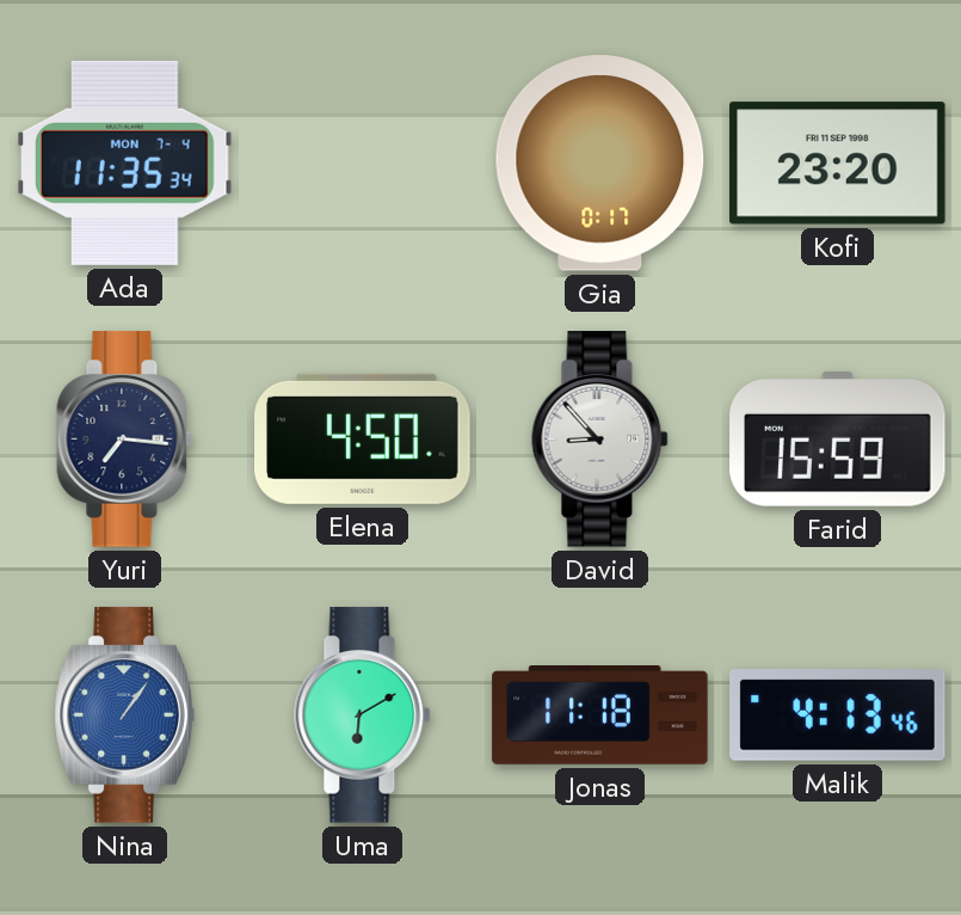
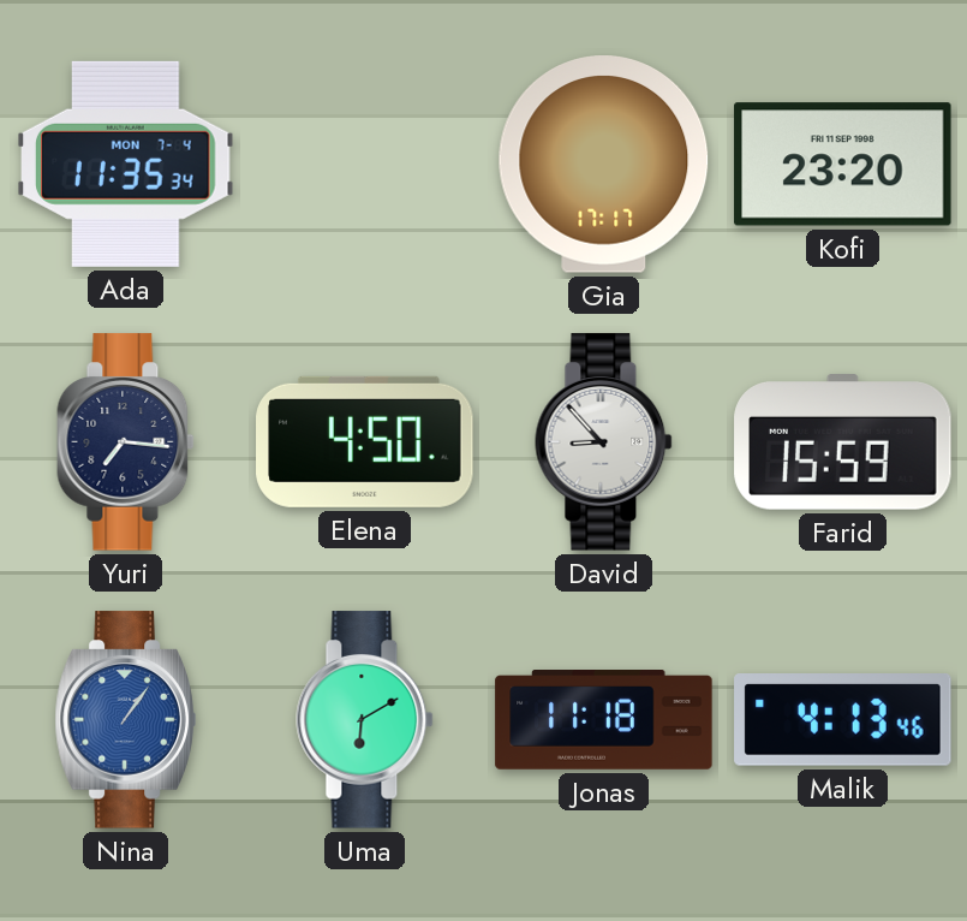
Gia: 0:17 -> 17:17 (604, 165)
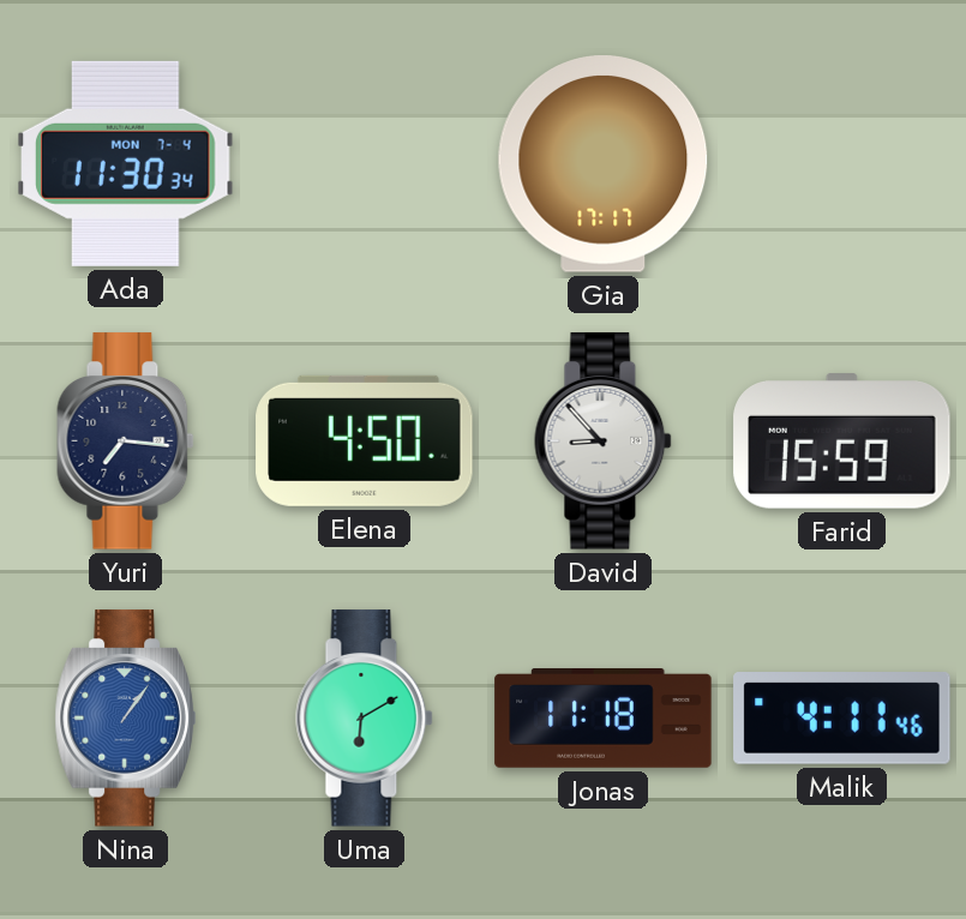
Ada: 11:35 -> 11:30 (126, 163)
Kofi: 23:20 -> none (843, 165)
Malik: 4:13 -> 4:11 (842, 719)
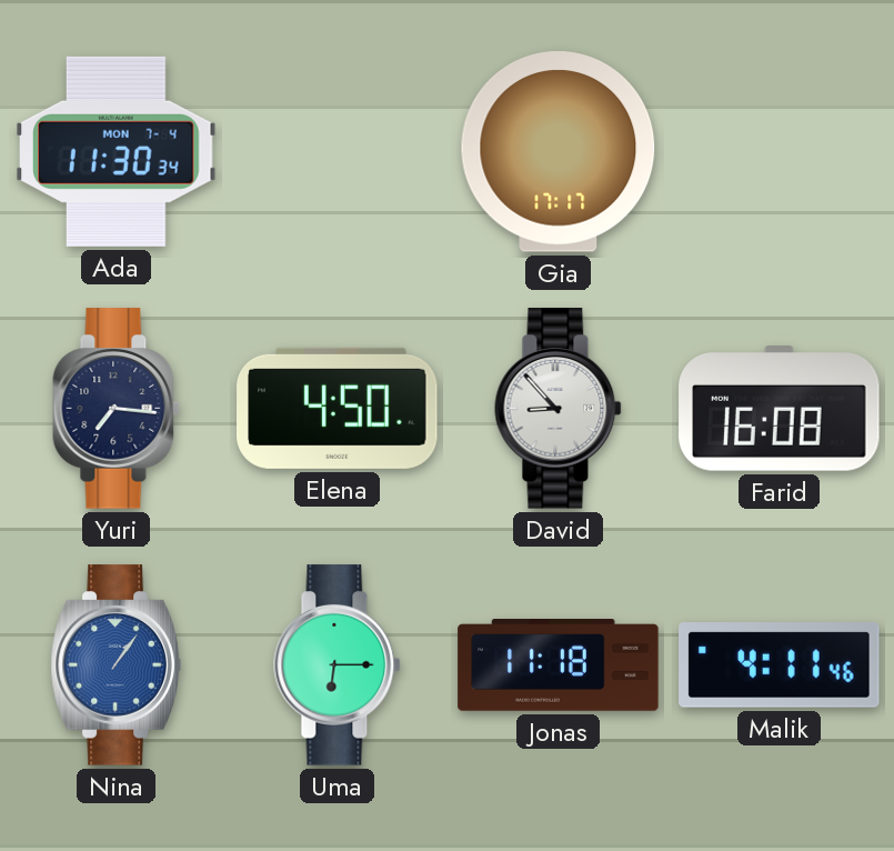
Farid: 15:59 -> 16:08 (780, 409)
Uma: 6:10 -> 6:15 (338, 665)
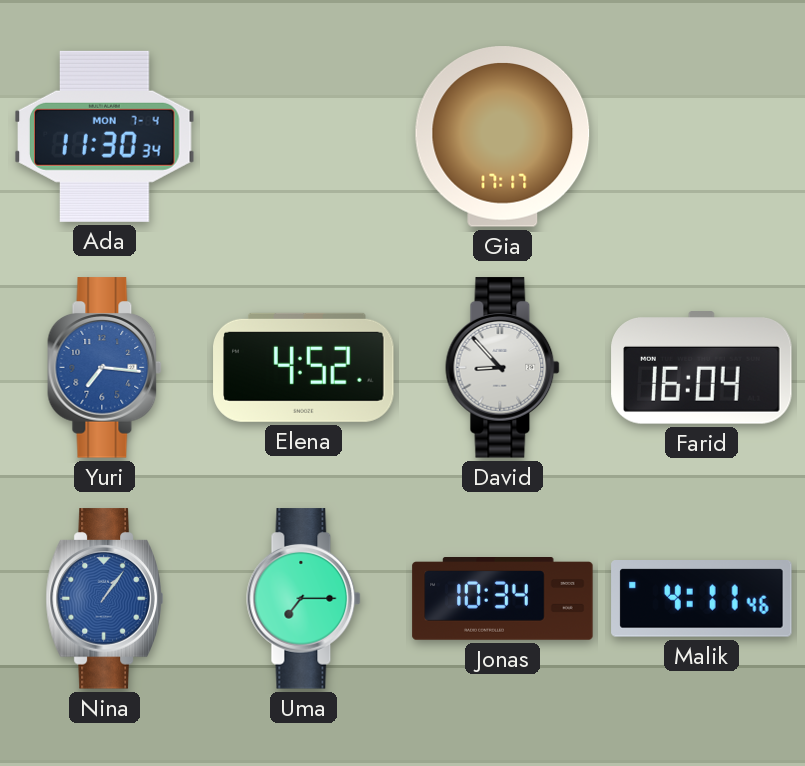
Yuri dial: navy -> blue (105, 368)
Elena: 4:50 -> 4:52 (304, 367)
Farid: 16:08 -> 16:04 (702, 368)
Uma: 6:15 -> 7:15 (304, 599)
Jonas: 11:18 -> 10:34 (503, 599)
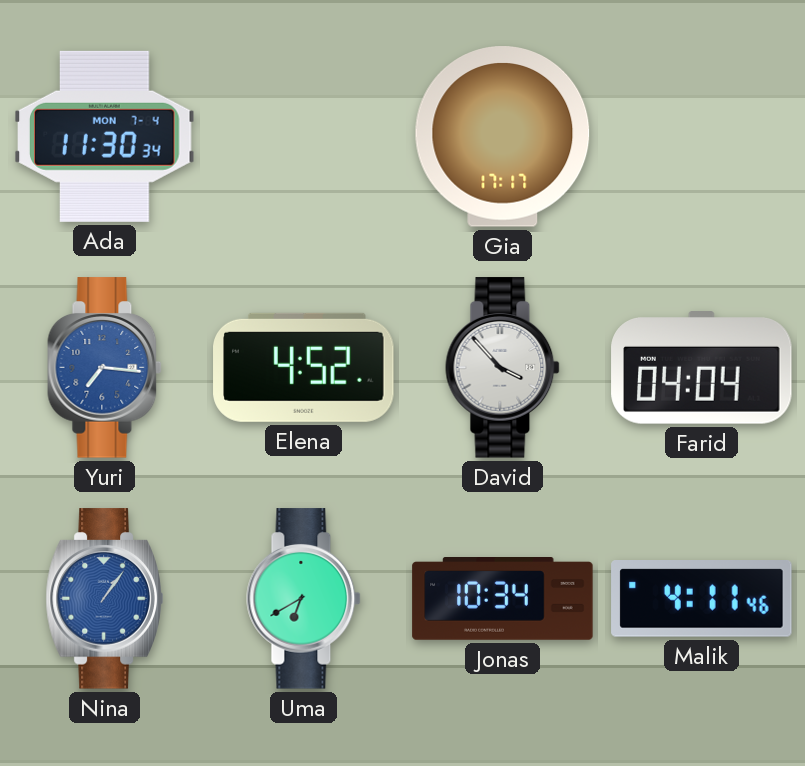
David: 8:53 -> 3:53 (503, 368)
Farid: 16:04 -> 04:04 (702, 368)
Uma: 7:15 -> 6:40 (304, 599)
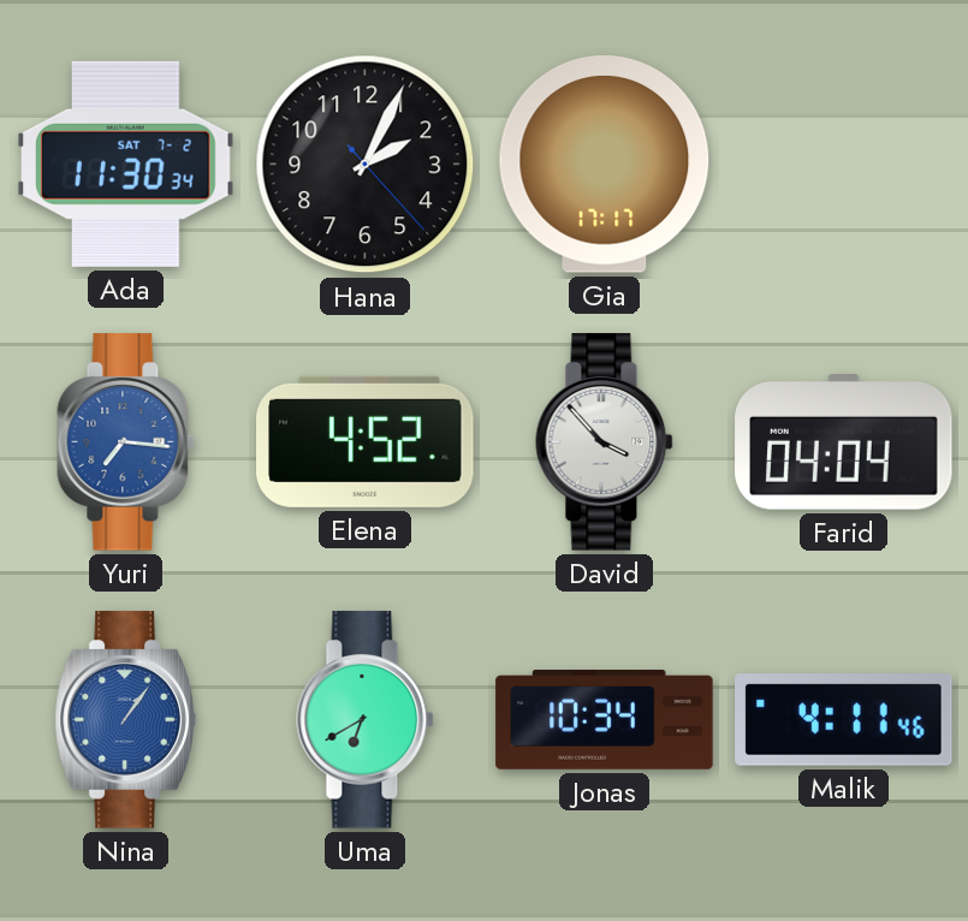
Ada date: MON 7-4 -> SAT 7-2 (126, 164)
Hana: none -> 2:04 (366, 165)
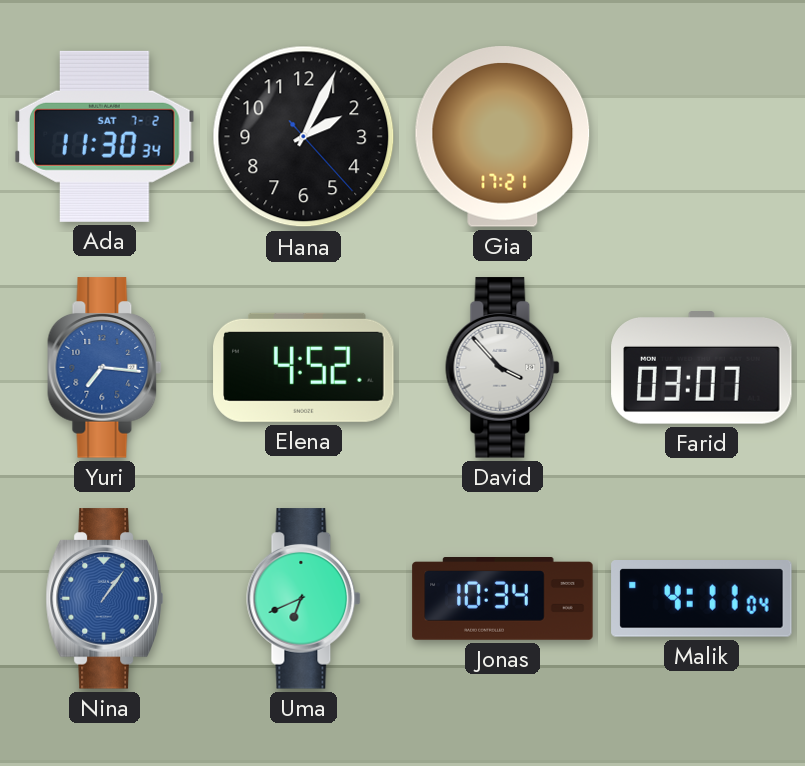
Gia: 17:17 -> 17:21 (503, 137)
Farid: 04:04 -> 03:07 (702, 368)
Uma: 6:40 -> 6:41 (304, 599)
Malik: 4:11:46 -> 4:11:04 (702, 599)
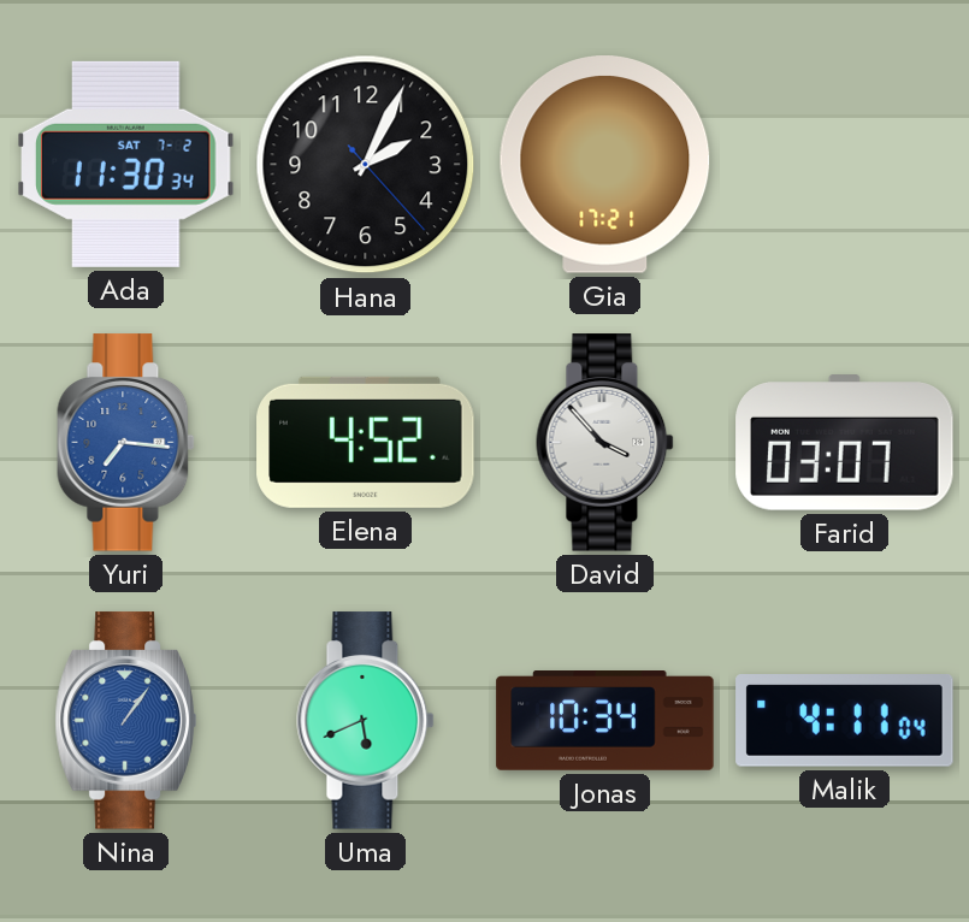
Uma: 6:41 -> 5:41 (366, 721)
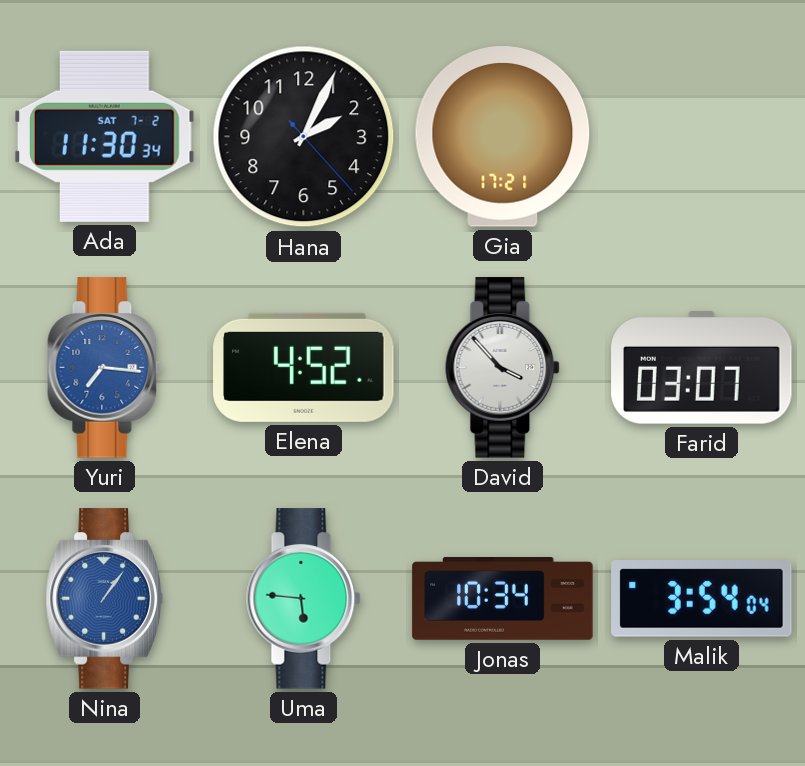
Uma: 5:41 -> 5:46 (304, 599)
Malik: 4:11 -> 3:54 (702, 599)
